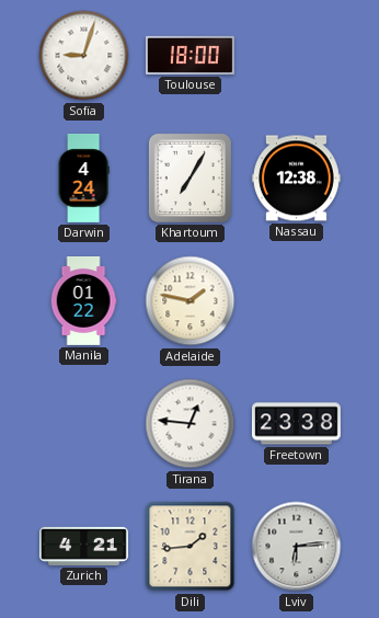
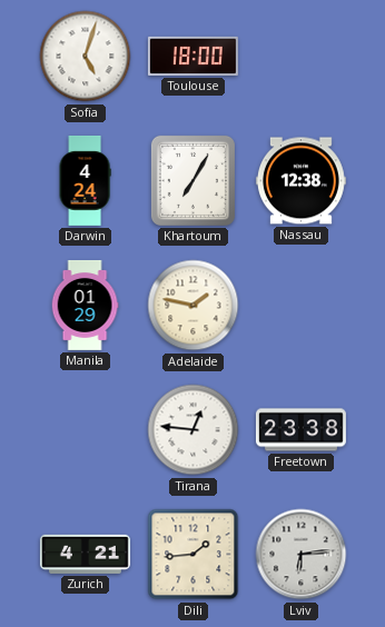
Sofia: 9:03 -> 5:03 (86, 57)
Manila: 01:22 -> 01:29 (85, 306)
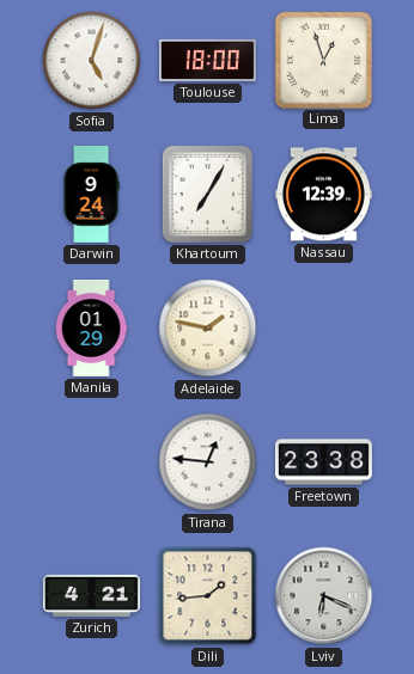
Lima: none -> 12:57 (323, 60)
Darwin: 4:24 -> 9:24 (91, 195)
Nassau: 12:38 -> 12:39 (323, 195)
Lviv: 6:14 -> 6:19 (324, 596)
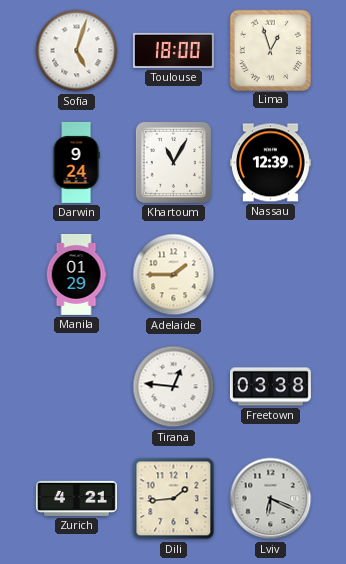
Khartoum: 7:05 -> 11:05 (173, 162)
Adelaide: 1:47 -> 1:45 (174, 275)
Freetown: 23:38 -> 03:38 (270, 387)
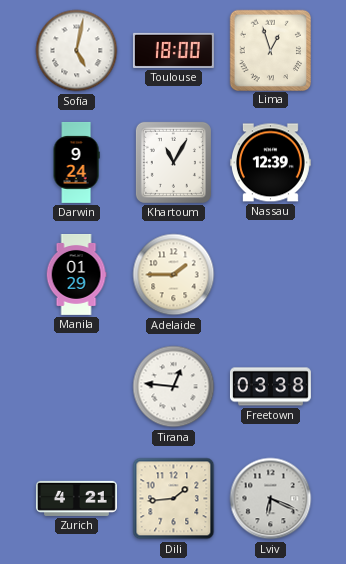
Sofia: 5:03 -> 5:02 (77, 51)
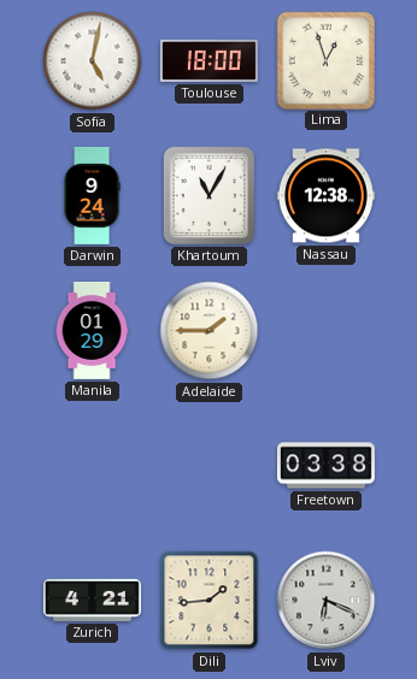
Nassau: 12:39 -> 12:38 (325, 196)
Tirana: 12:46 -> none (174, 387)
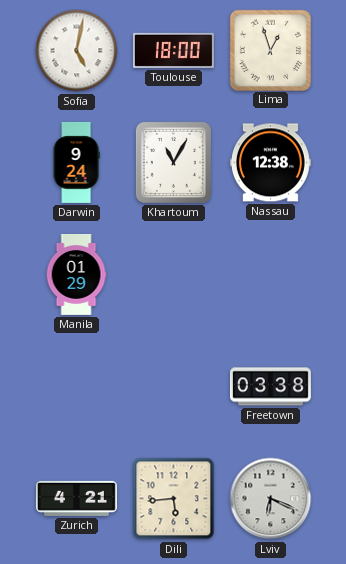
Adelaide: 1:45 -> none (210, 331)
Dili: 1:44 -> 5:44 (174, 499)
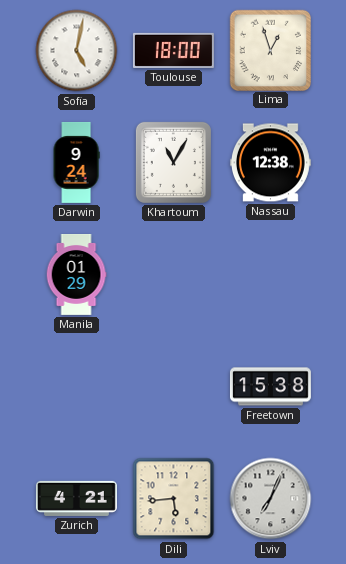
Freetown: 03:38 -> 15:38 (270, 387)
Lviv: 6:19 -> 7:04 (271, 499)
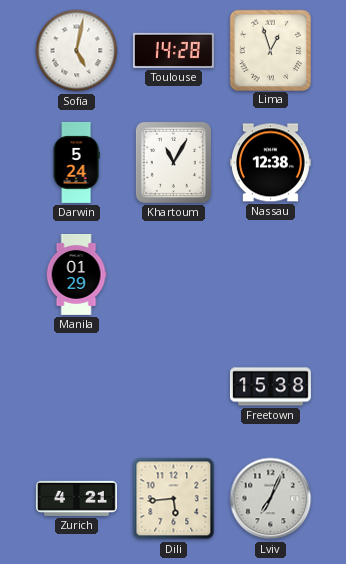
Toulouse: 18:00 -> 14:28 (173, 50)
Darwin: 9:24 -> 5:24 (76, 163)
